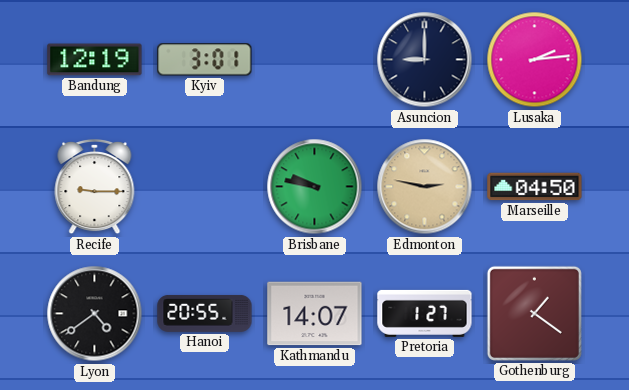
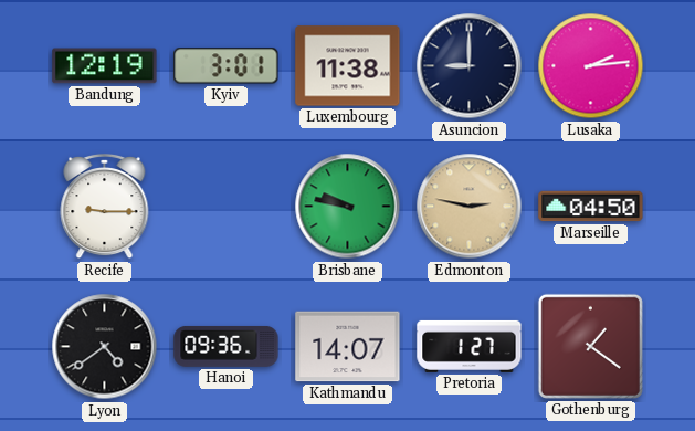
Luxembourg: none -> 11:38 (348, 66)
Hanoi: 20:55 -> 09:36 (227, 346)
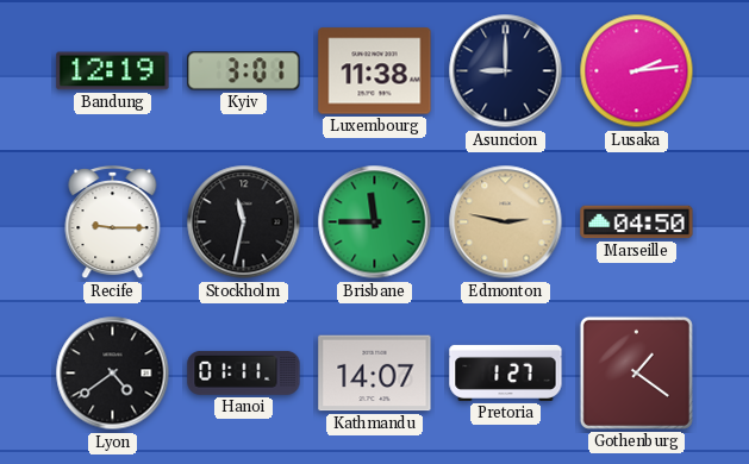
Stockholm: none -> 11:32 (244, 222)
Brisbane: 9:47 -> 11:45 (375, 222)
Hanoi: 09:36 -> 01:11 (244, 372)
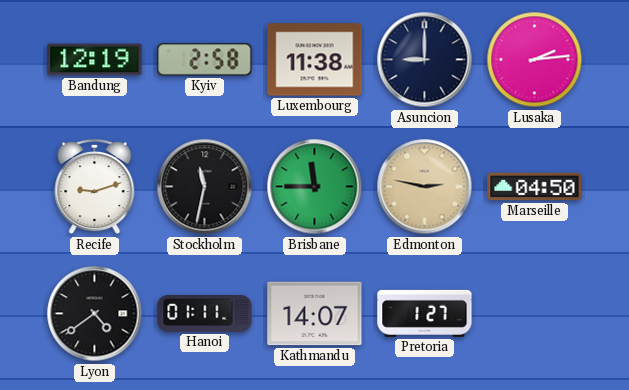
Kyiv: 3:01 -> 2:58 (205, 60)
Recife: 9:15 -> 9:12 (95, 187)
Gothenburg: 1:21 -> none (636, 372)
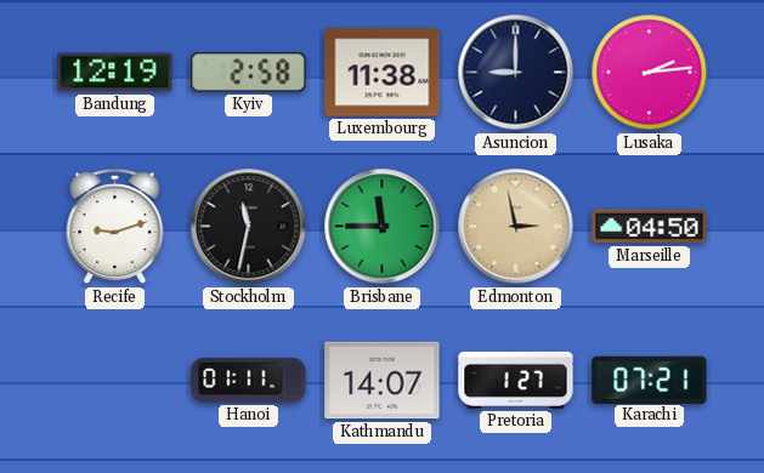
Edmonton: 2:47 -> 2:58 (516, 227)
Lyon: 4:39 -> none (95, 314)
Karachi: none -> 07:21 (650, 380)
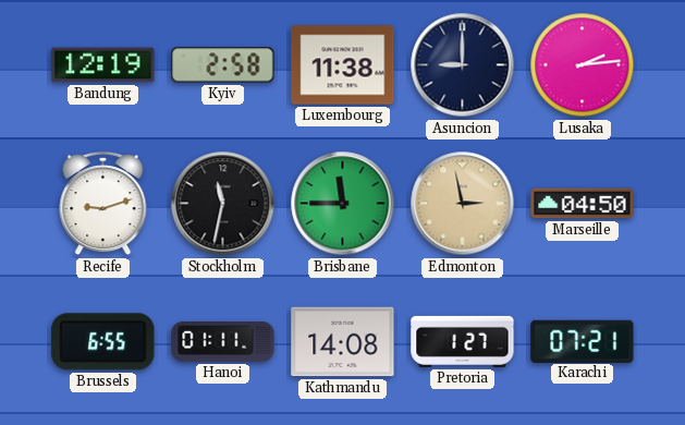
Brussels: none -> 6:55 (103, 342)
Kathmandu: 14:07 -> 14:08 (343, 342)
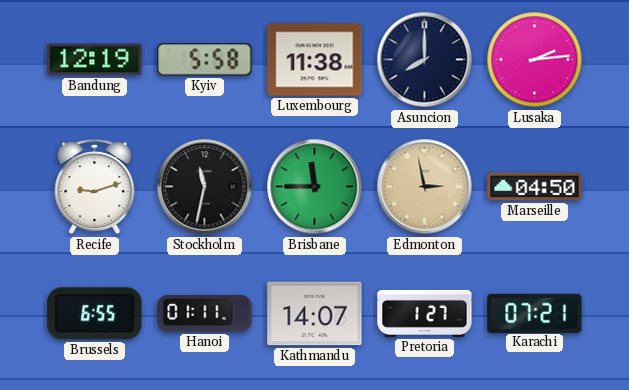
Kyiv: 2:58 -> 5:58 (205, 60)
Asuncion: 9:00 -> 8:00 (425, 60)
Kathmandu: 14:08 -> 14:07 (315, 314)
